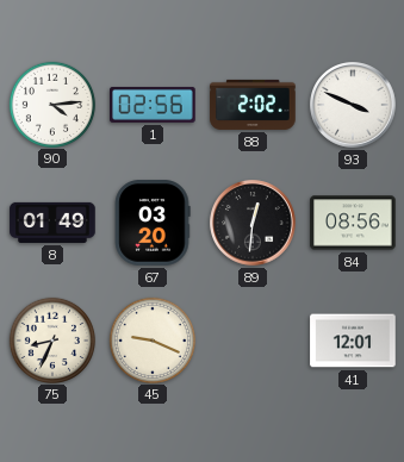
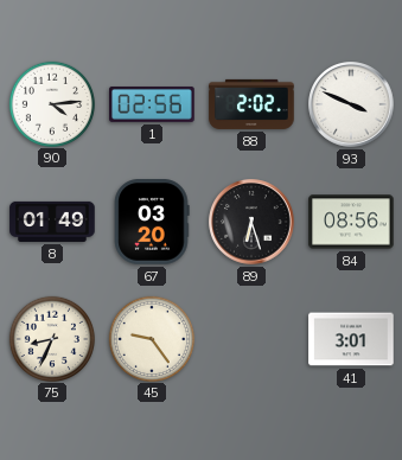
89: 12:31 -> 6:27 (251, 222)
45: 9:19 -> 9:24 (151, 338)
41: 12:01 -> 3:01 (351, 339)
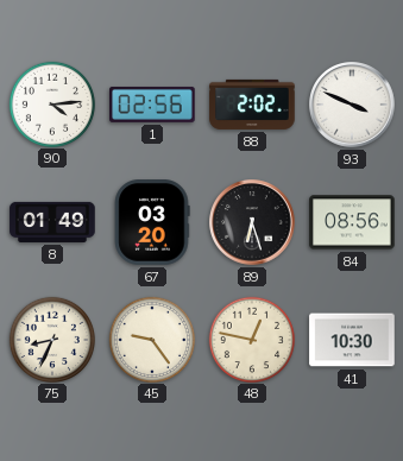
48: none -> 12:47 (251, 339)
41: 3:01 -> 10:30 (352, 340)
